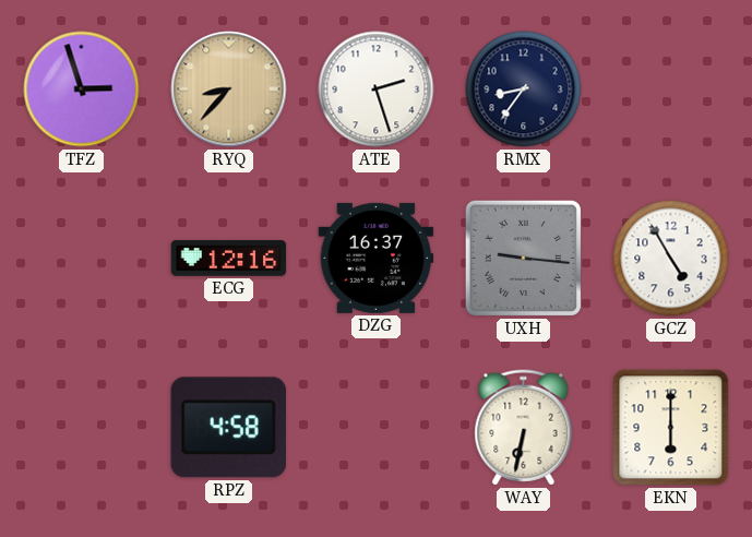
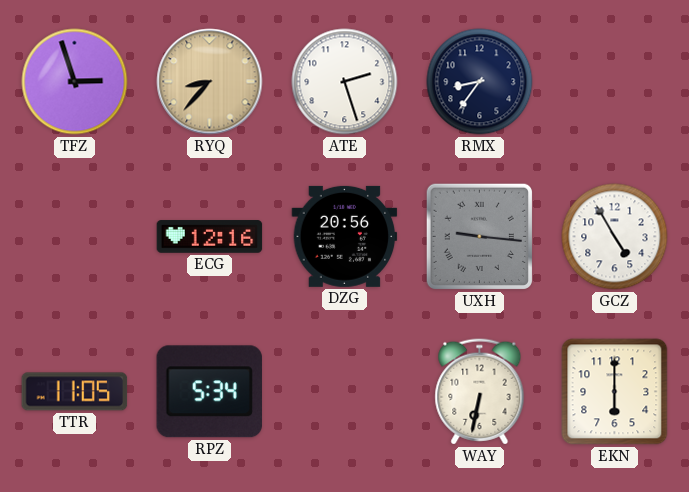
DZG: 16:37 -> 20:56 (345, 236)
TTR: none -> 11:05 (75, 392)
RPZ: 4:58 -> 5:34 (209, 392)
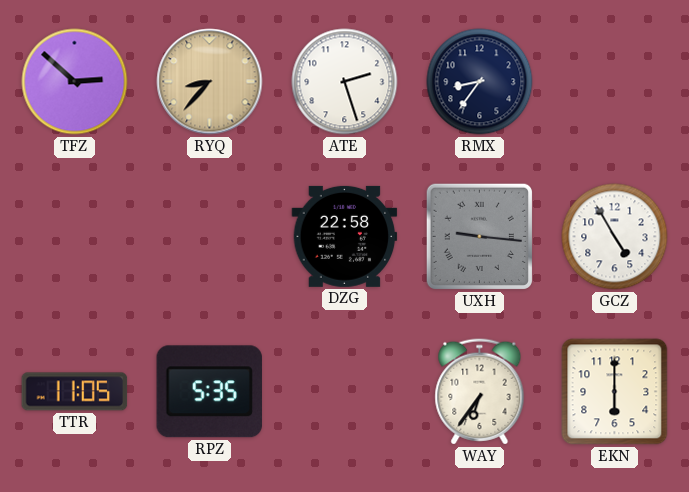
TFZ: 2:57 -> 2:52 (75, 82)
ECG: 12:16 -> none (210, 237)
DZG: 20:56 -> 22:58 (345, 236)
RPZ: 5:34 -> 5:35 (209, 392)
WAY: 6:32 -> 6:36 (480, 392)
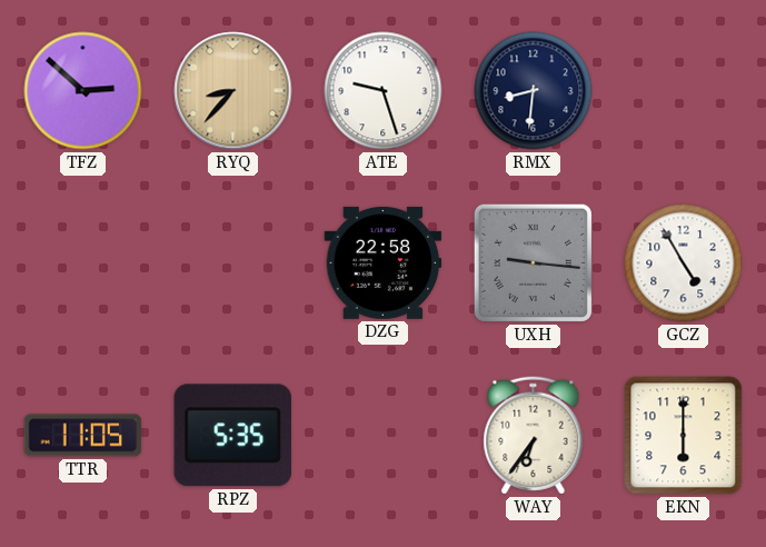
ATE: 2:27 -> 9:27 (384, 91)
RMX: 8:36 -> 8:31 (534, 91)
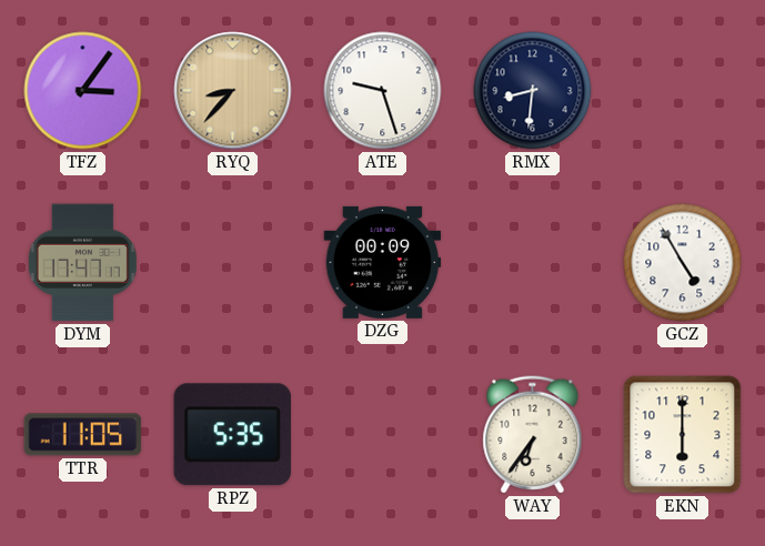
TFZ: 2:52 -> 3:06 (83, 91)
DYM: none -> 17:47 (82, 263)
DZG: 22:58 -> 00:09 (383, 262)
UXH: 9:16 -> none (533, 262)
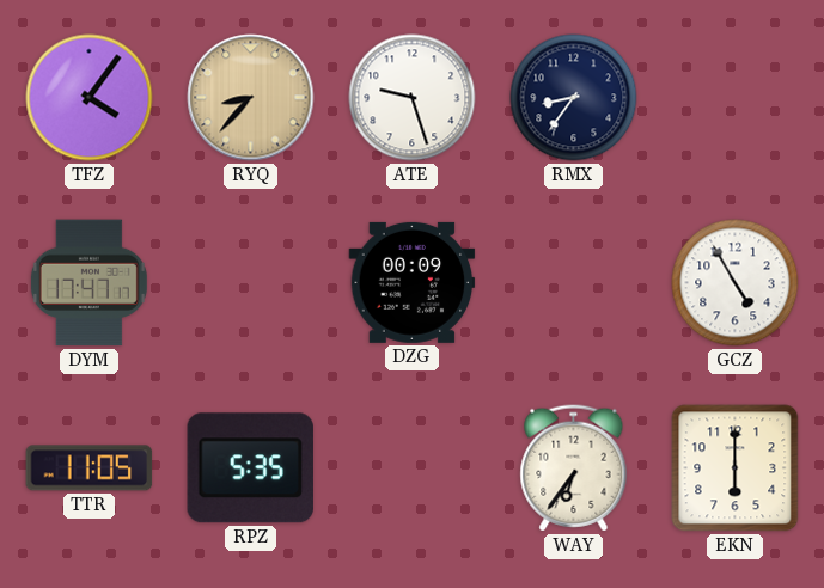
TFZ: 3:06 -> 4:06 (90, 98)
RMX: 8:31 -> 8:36 (574, 98)
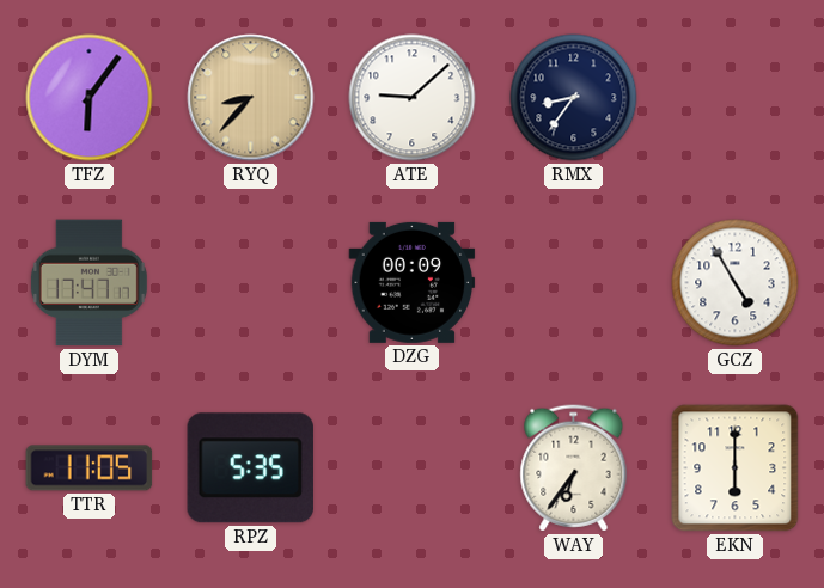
TFZ: 4:06 -> 6:06 (90, 98)
ATE: 9:27 -> 9:08 (413, 98)
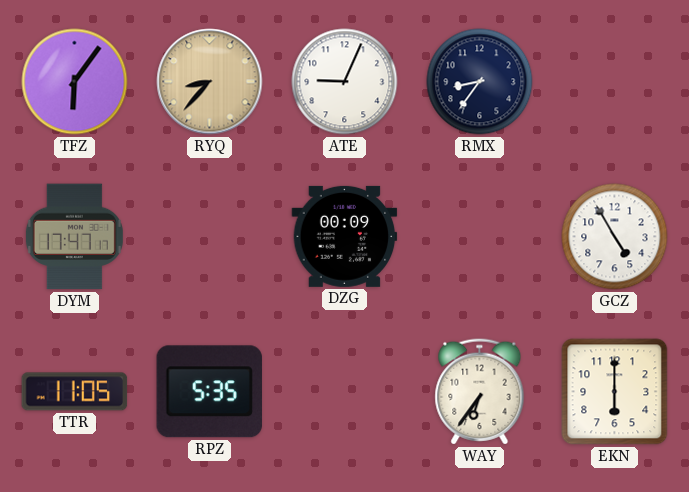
ATE: 9:08 -> 9:04 (345, 82)
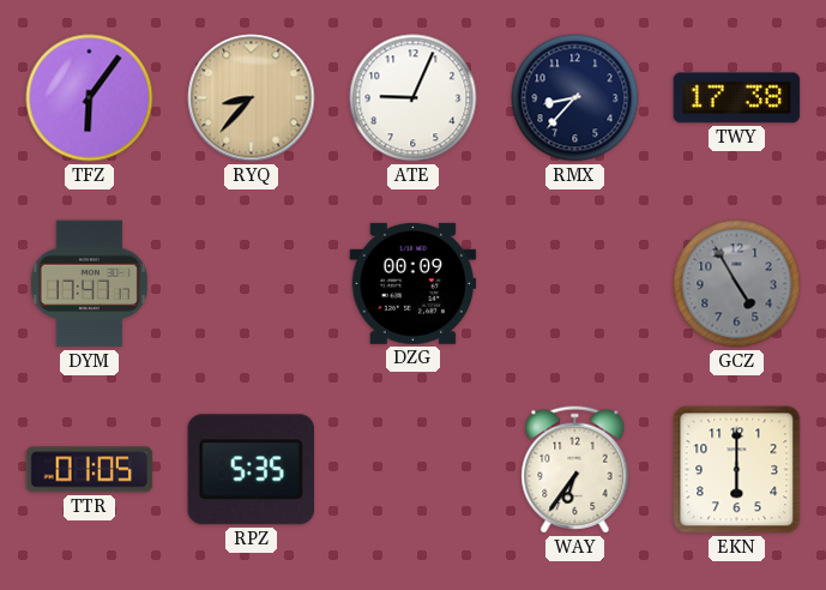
RMX: 8:36 -> 8:37 (575, 98)
TWY: none -> 17:38 (737, 98)
GCZ dial: white -> grey (737, 284)
TTR: 11:05 -> 01:05 (90, 470)
